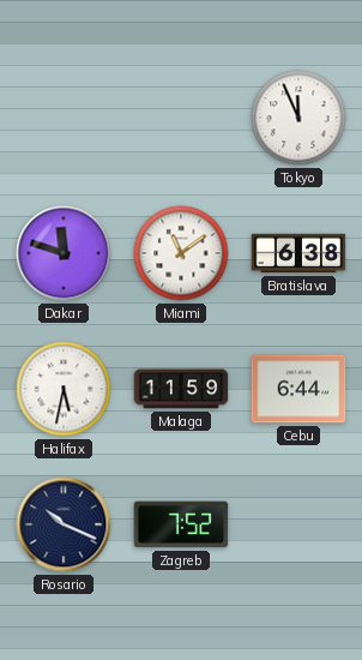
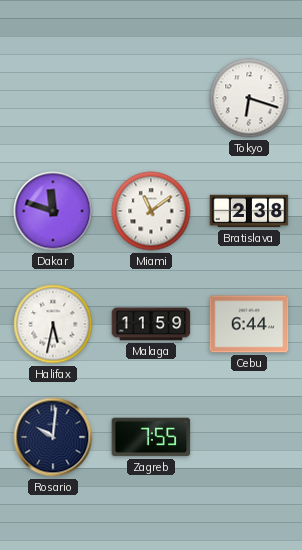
Tokyo: 11:56 -> 6:18 (249, 98)
Bratislava: 6:38 -> 2:38 (249, 211)
Rosario: 10:19 -> 10:01 (53, 437)
Zagreb: 7:52 -> 7:55 (151, 437)
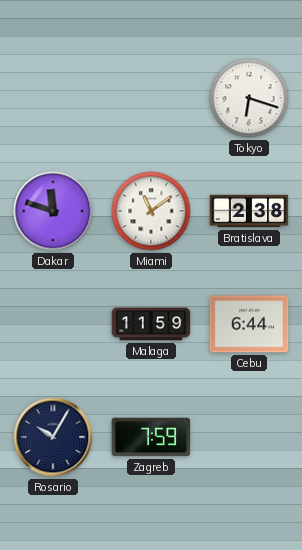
Halifax: 5:32 -> none (53, 324)
Rosario: 10:01 -> 10:05 (53, 437)
Zagreb: 7:55 -> 7:59 (151, 437)
